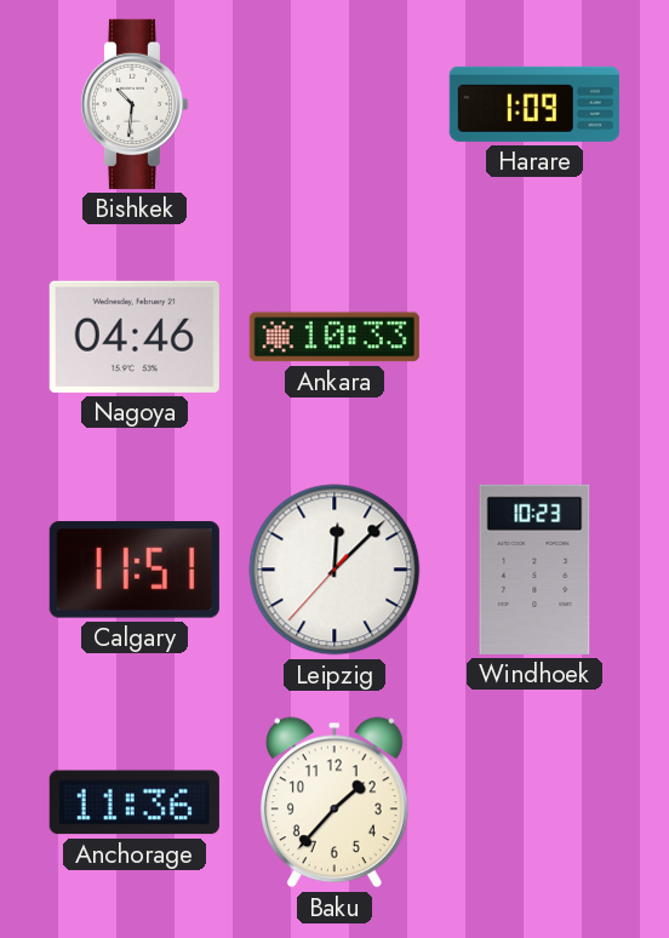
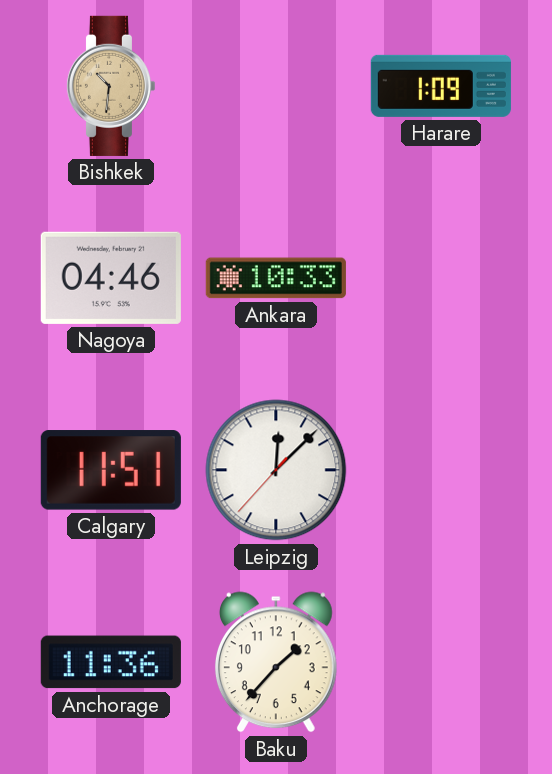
Bishkek dial: white -> champagne (110, 86)
Windhoek: 10:23 -> none (534, 570)
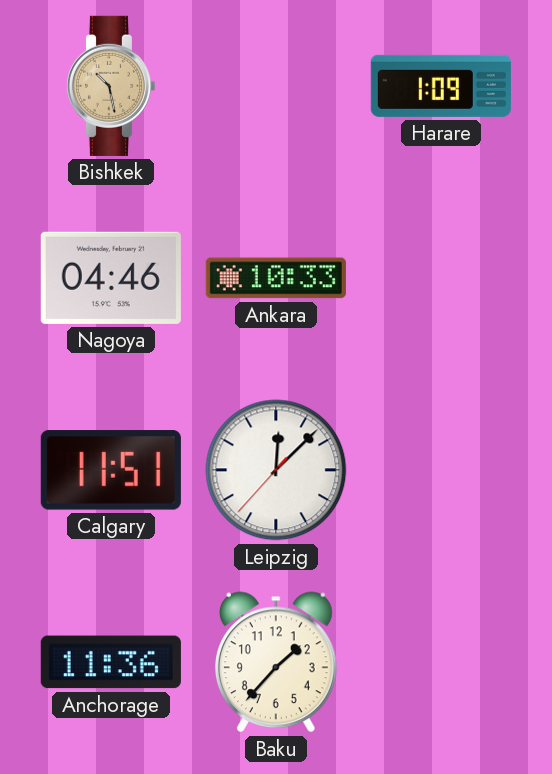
Bishkek: 10:31 -> 10:28 (110, 86)
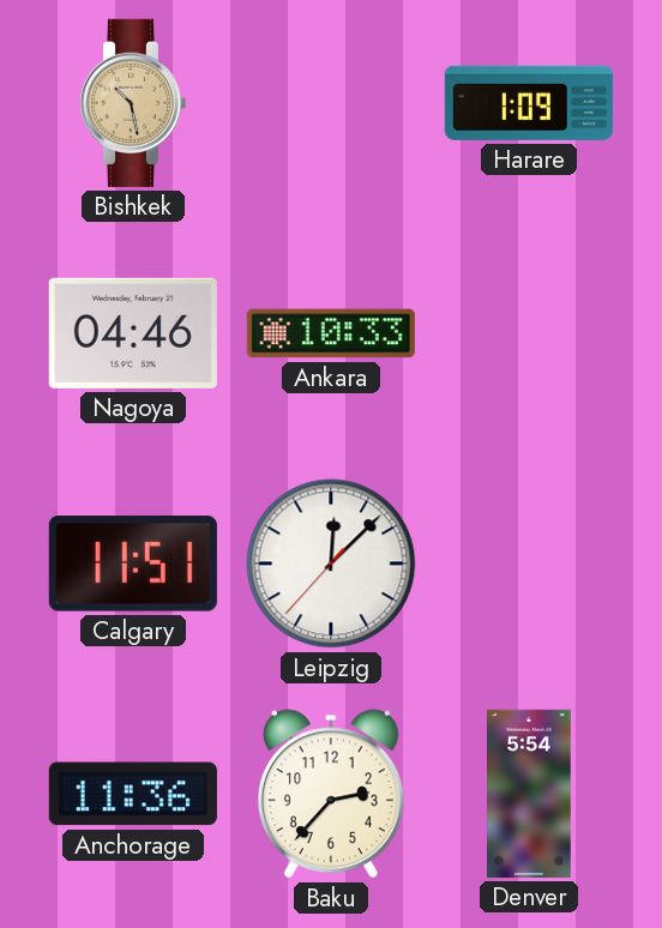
Baku: 1:37 -> 2:37 (331, 794)
Denver: none -> 5:54 (529, 794)
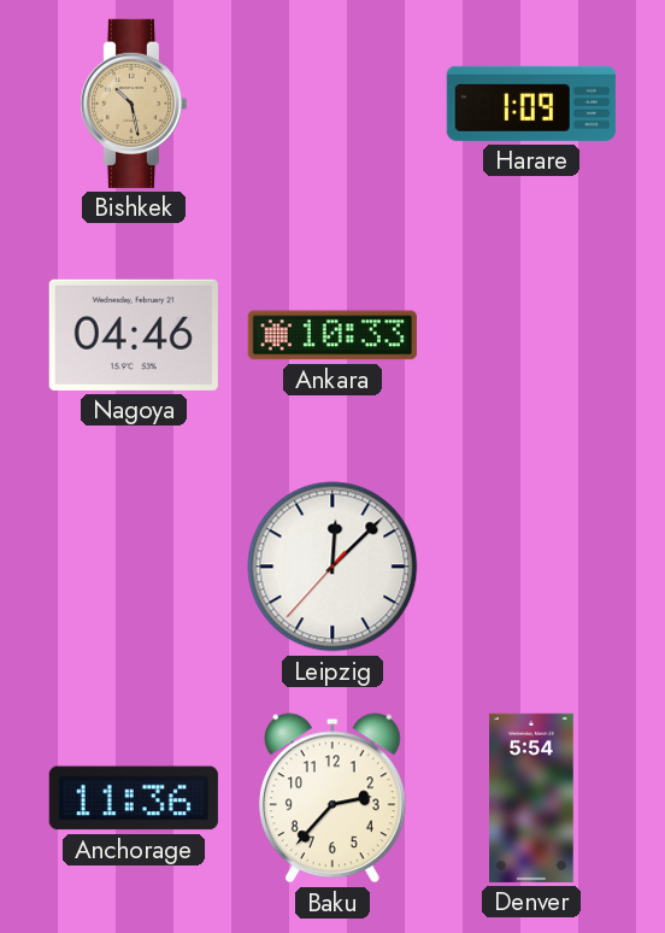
Calgary: 11:51 -> none (133, 564)
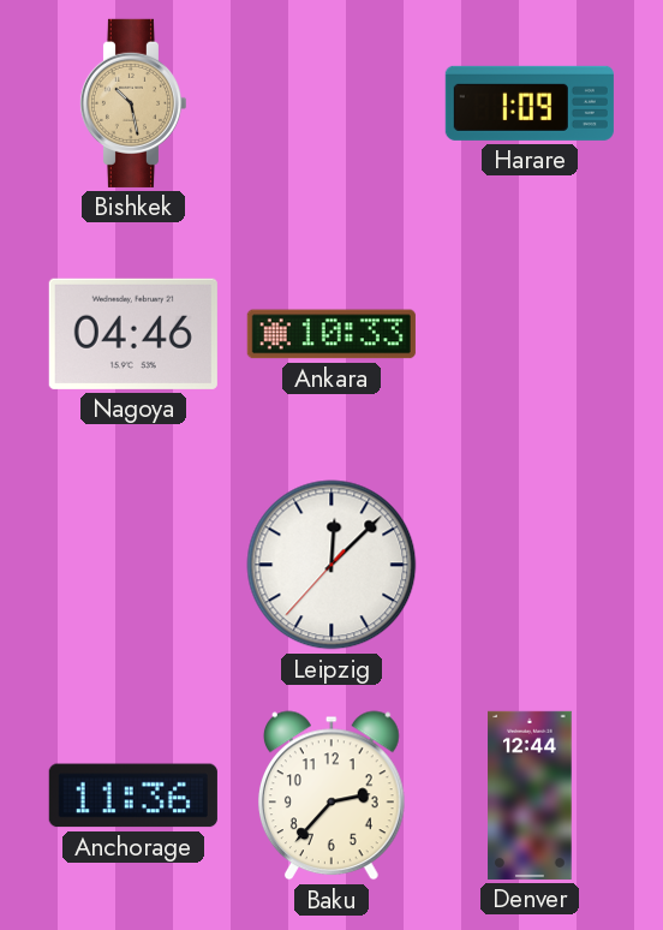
Denver: 5:54 -> 12:44 (530, 795)
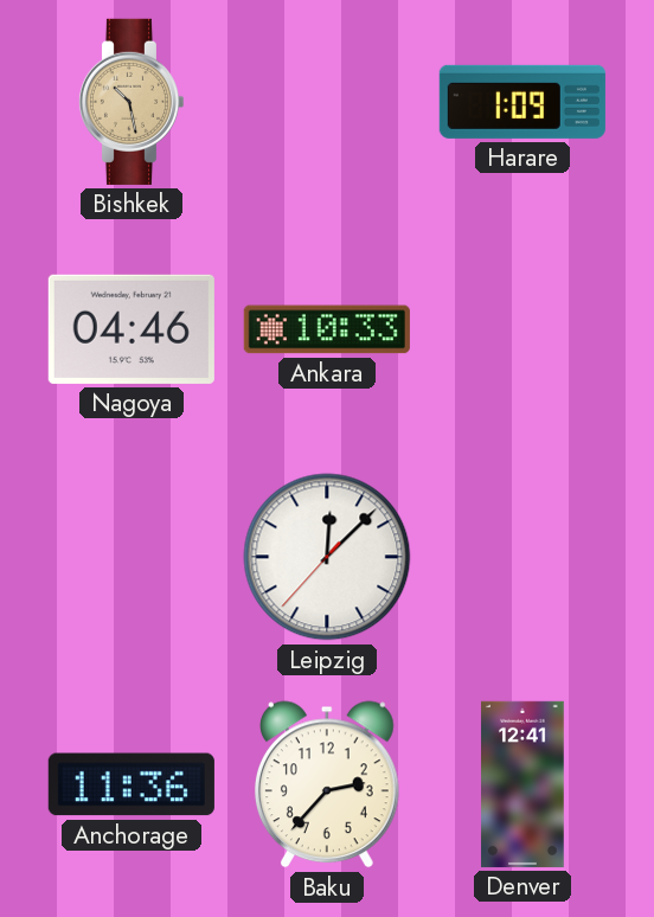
Denver: 12:44 -> 12:41 (522, 784)
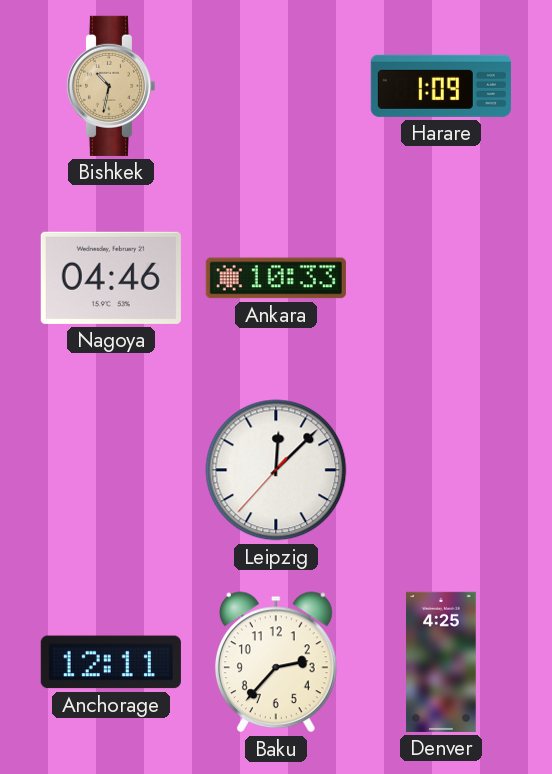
Bishkek: 10:28 -> 10:32 (110, 86)
Anchorage: 11:36 -> 12:11 (111, 662)
Denver: 12:41 -> 4:25 (441, 662)
